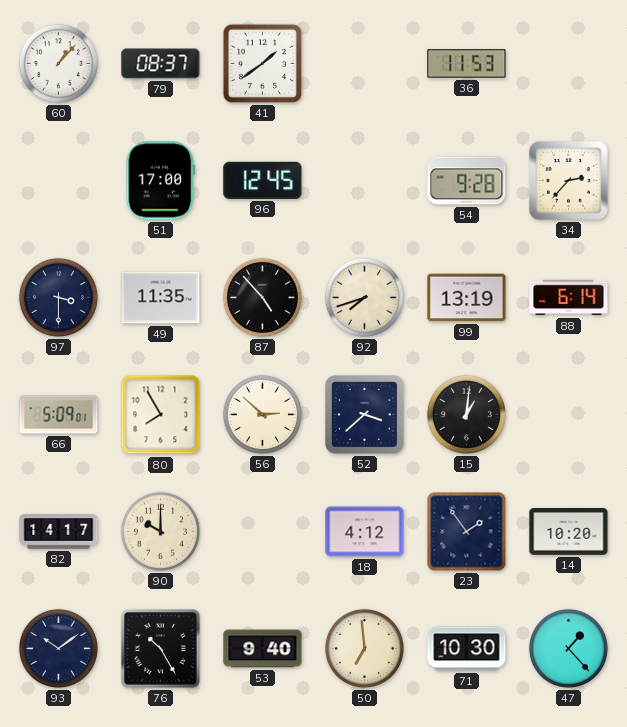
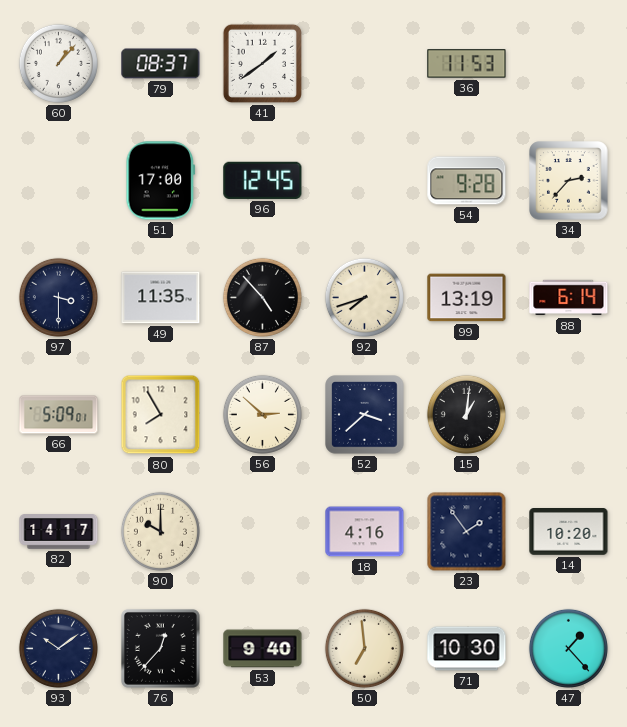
18: 4:12 -> 4:16 (365, 532)
76: 10:25 -> 12:37 (160, 648)
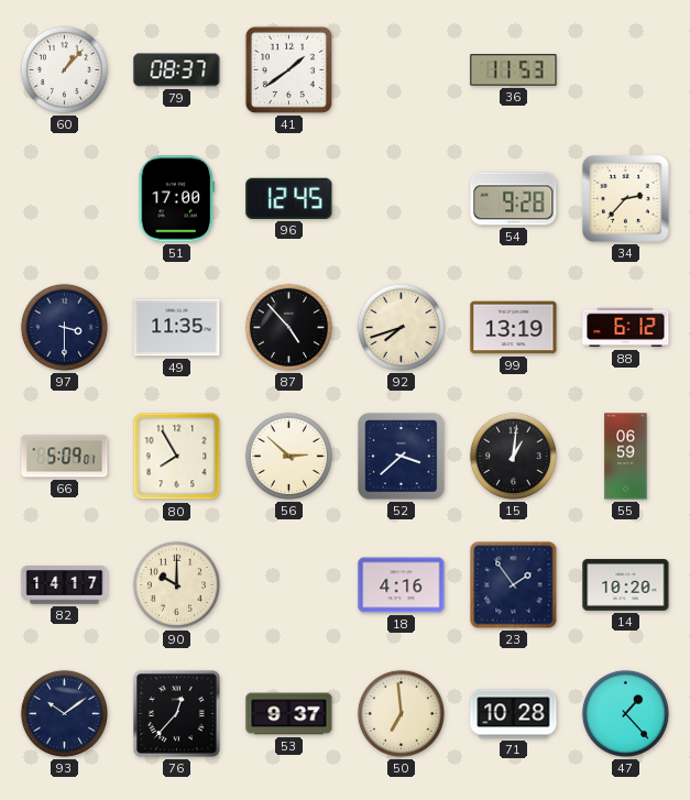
88: 6:14 -> 6:12 (626, 328)
55: none -> 06:59 (626, 457)
53: 9:40 -> 9:37 (289, 714)
71: 10:30 -> 10:28 (514, 714)
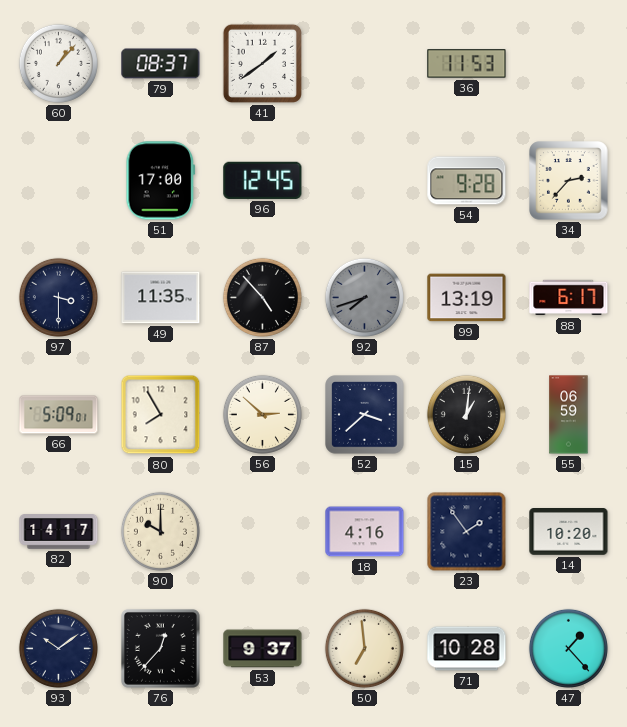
92 dial: cream -> grey (364, 297)
88: 6:12 -> 6:17 (569, 298)
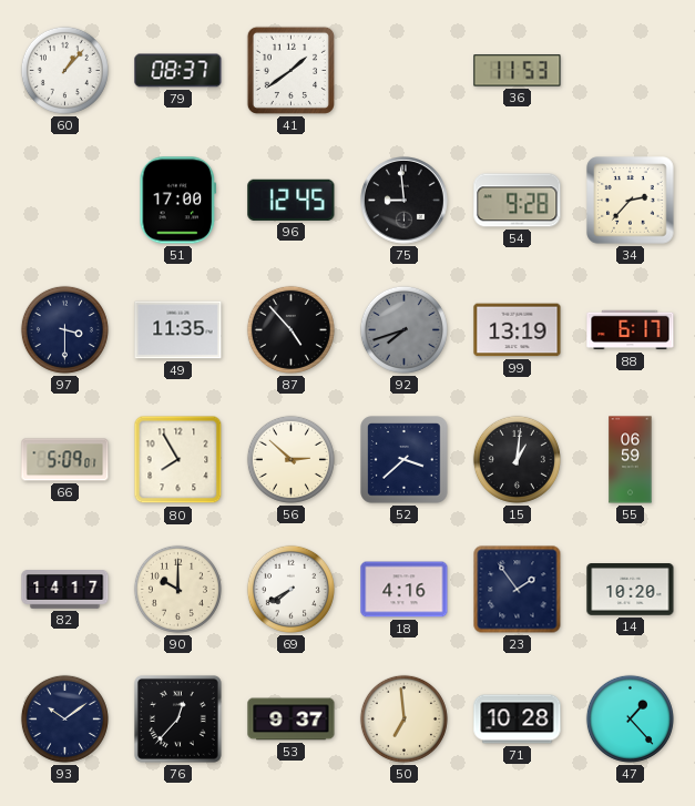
75: none -> 8:59 (405, 201)
69: none -> 7:40 (290, 589)
